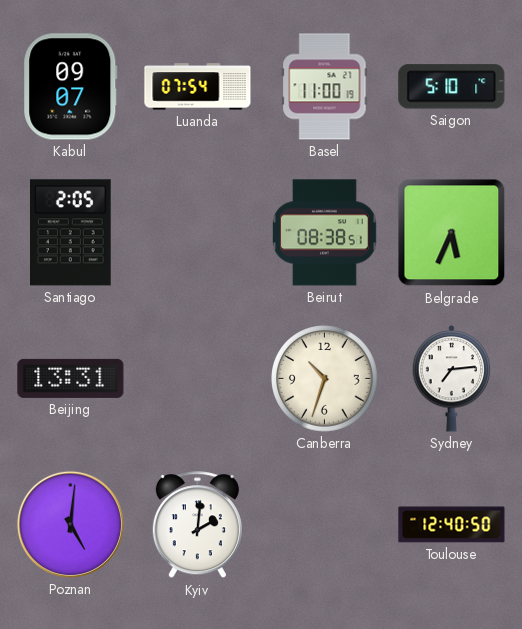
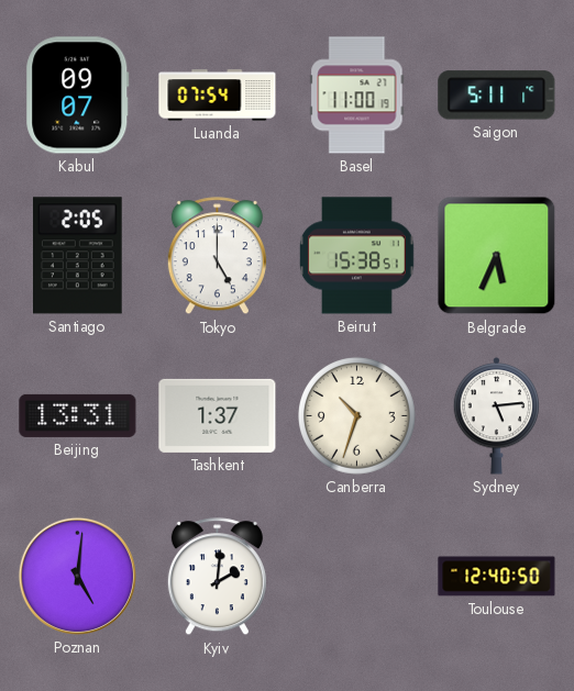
Saigon: 5:10 -> 5:11 (497, 96)
Tokyo: none -> 5:00 (217, 256)
Beirut: 08:38 -> 15:38 (356, 256)
Tashkent: none -> 1:37 (218, 415)
Sydney: 7:14 -> 5:14 (497, 416)
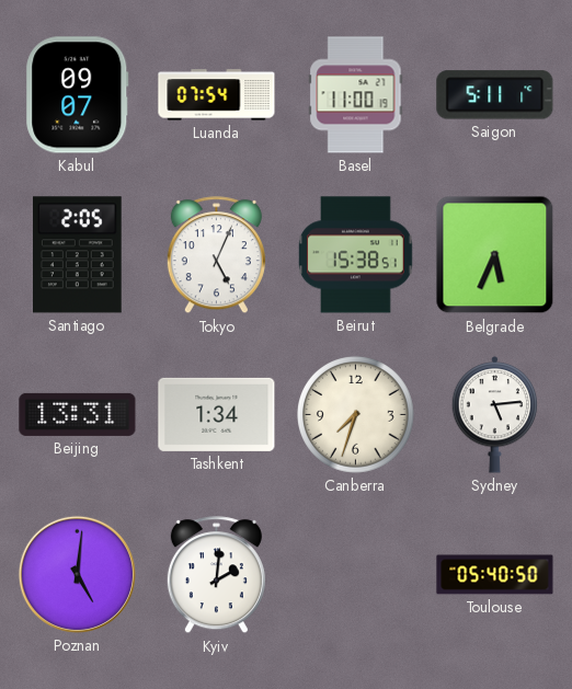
Tokyo: 5:00 -> 5:04 (216, 255)
Tashkent: 1:37 -> 1:34 (217, 414)
Canberra: 10:33 -> 7:33 (356, 415)
Toulouse: 12:40 -> 05:40 (495, 575)
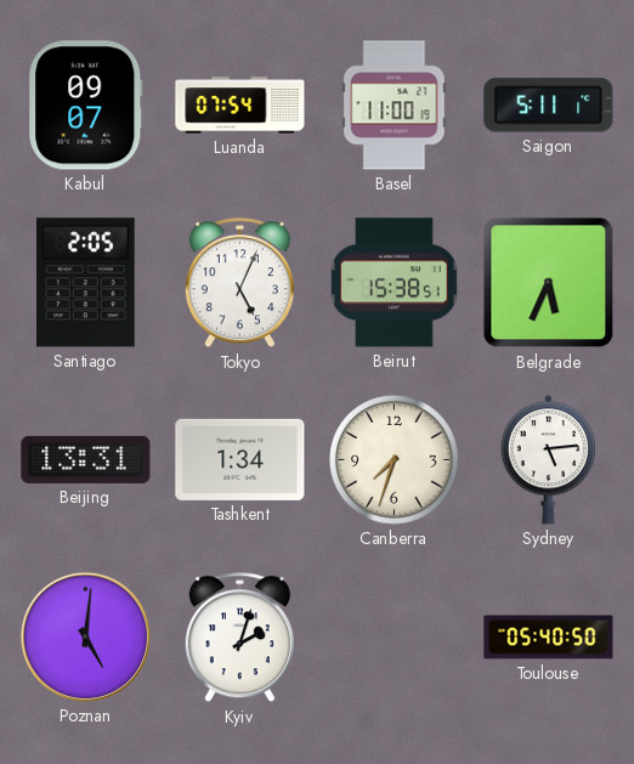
Kyiv: 2:01 -> 2:03 (239, 638)
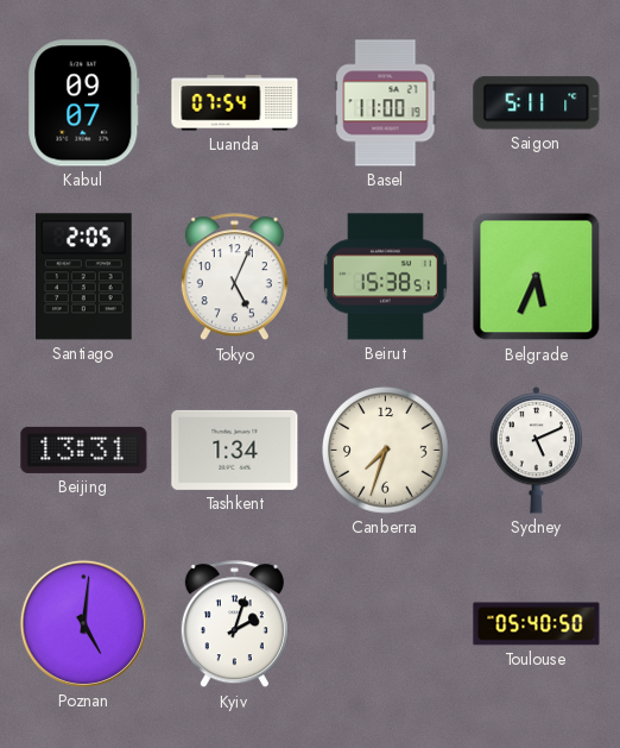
Sydney: 5:14 -> 5:11 (537, 451)
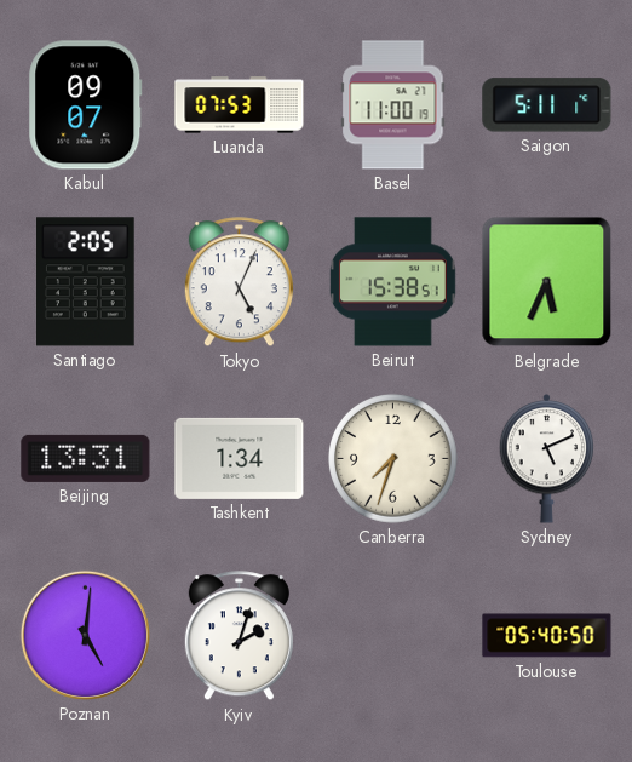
Luanda: 07:54 -> 07:53 (240, 105)
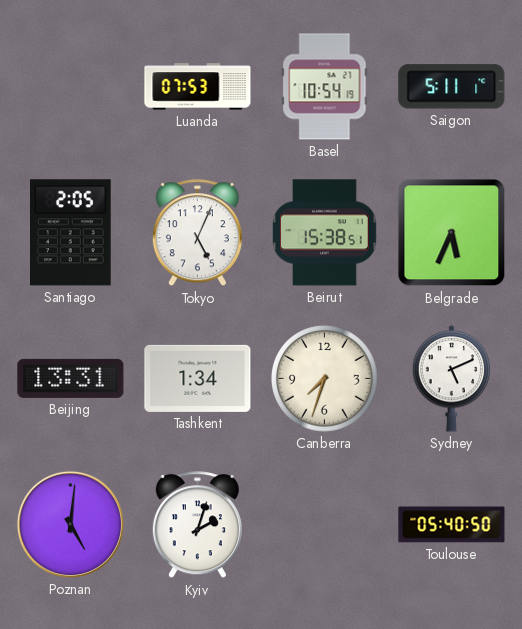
Kabul: 09:07 -> none (86, 105)
Basel: 11:00 -> 10:54 (325, 87)
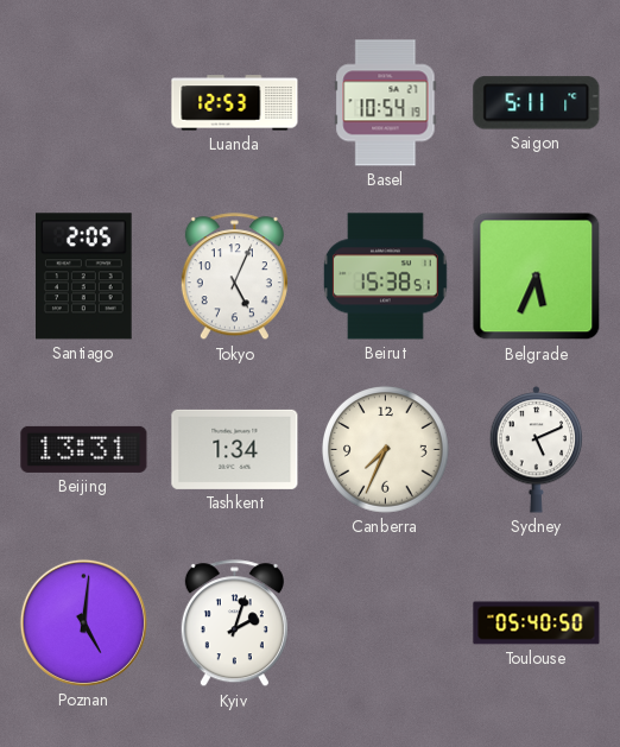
Luanda: 07:53 -> 12:53 (235, 103)
Canberra: 7:33 -> 7:34 (386, 450)
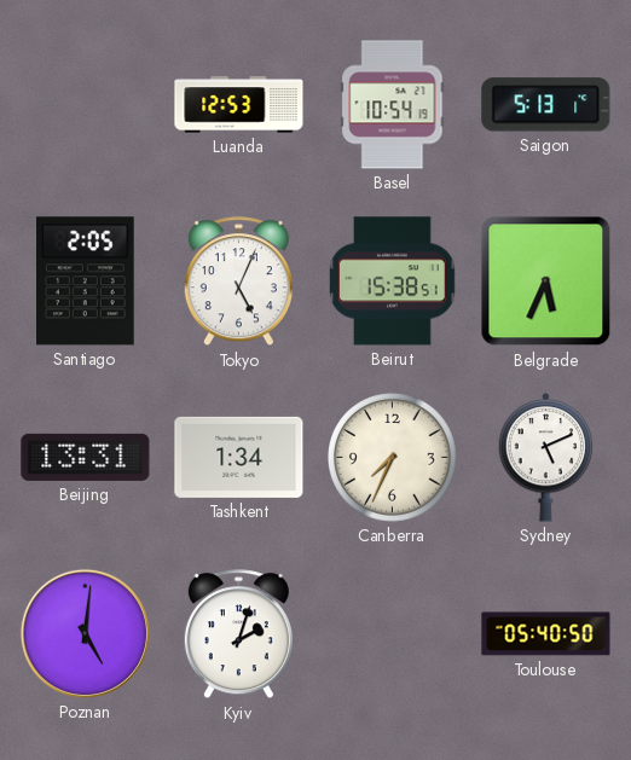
Saigon: 5:11 -> 5:13 (546, 105)
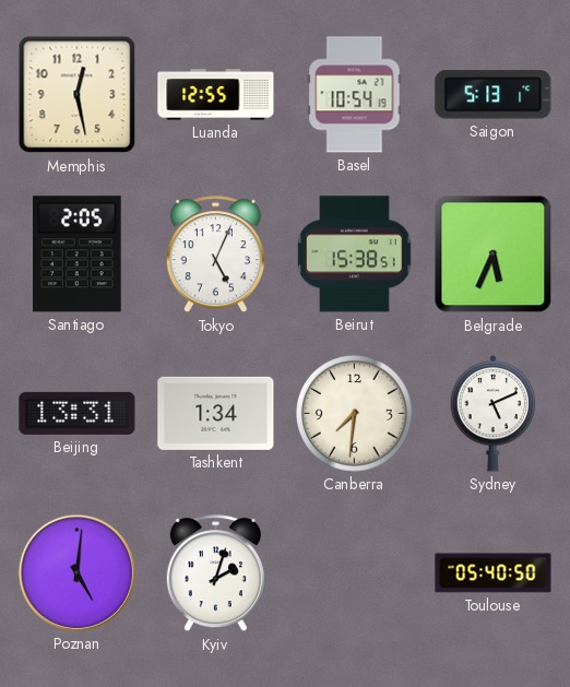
Memphis: none -> 12:28 (78, 95)
Luanda: 12:53 -> 12:55 (216, 95)
Canberra: 7:34 -> 7:31 (355, 414)
